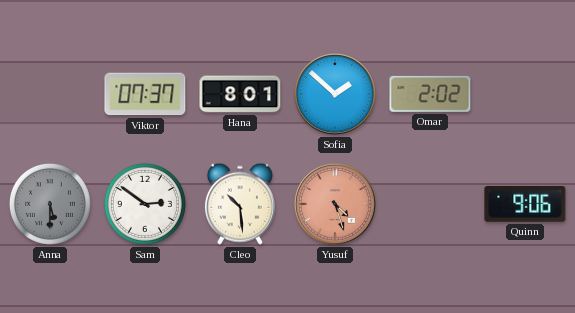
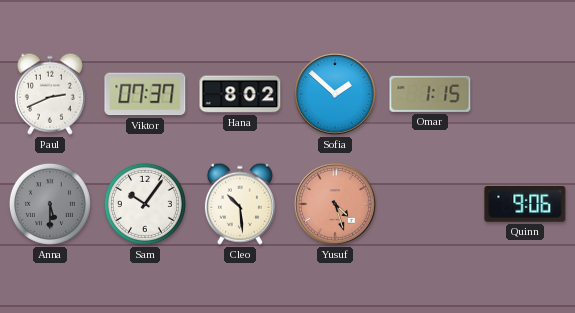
Paul: none -> 2:41 (50, 94)
Hana: 8:01 -> 8:02 (240, 94)
Omar: 2:02 -> 1:15 (430, 94)
Sam: 2:51 -> 10:06 (145, 204)
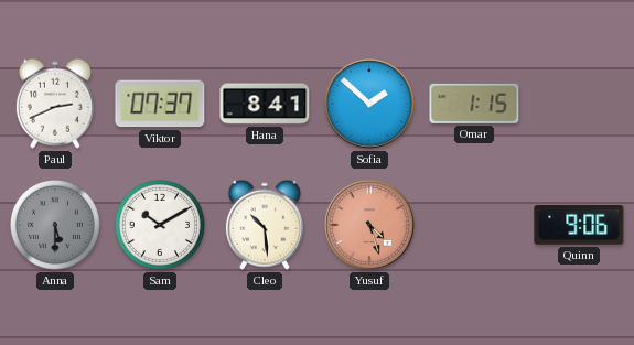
Hana: 8:02 -> 8:41 (265, 104)
Sam: 10:06 -> 10:10 (160, 225)
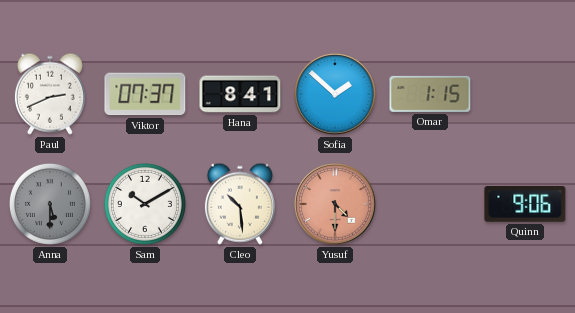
Yusuf: 4:27 -> 4:30 (335, 204)
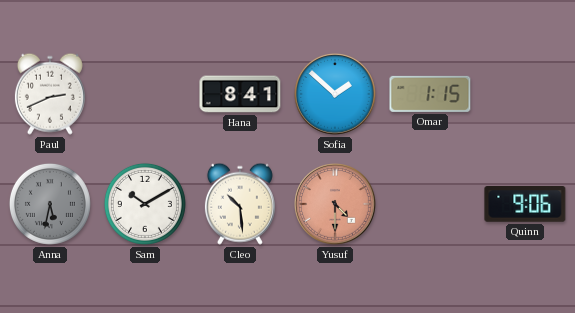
Viktor: 07:37 -> none (145, 94)
Anna: 5:30 -> 5:32 (50, 204)
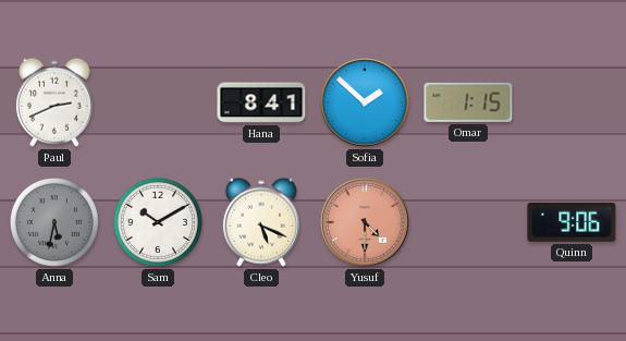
Cleo: 10:29 -> 5:19 (261, 222)
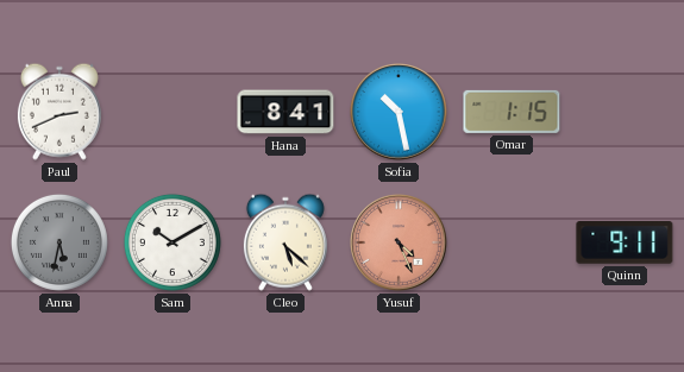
Sofia: 1:52 -> 10:28 (399, 112)
Cleo: 5:19 -> 5:22 (285, 242)
Yusuf: 4:30 -> 4:26 (399, 242)
Quinn: 9:06 -> 9:11 (625, 244)
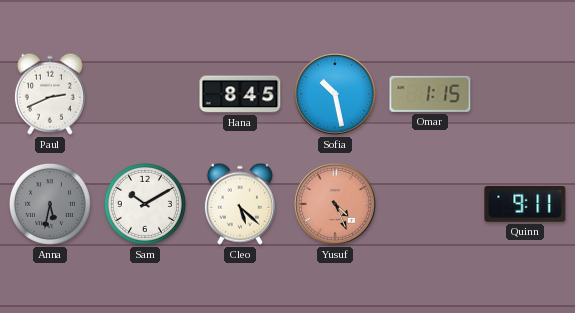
Hana: 8:41 -> 8:45 (240, 94)
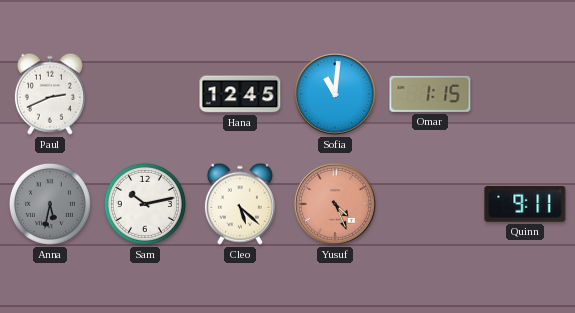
Hana: 8:45 -> 12:45 (240, 94)
Sofia: 10:28 -> 11:01 (335, 94)
Sam: 10:10 -> 10:13 (145, 204)
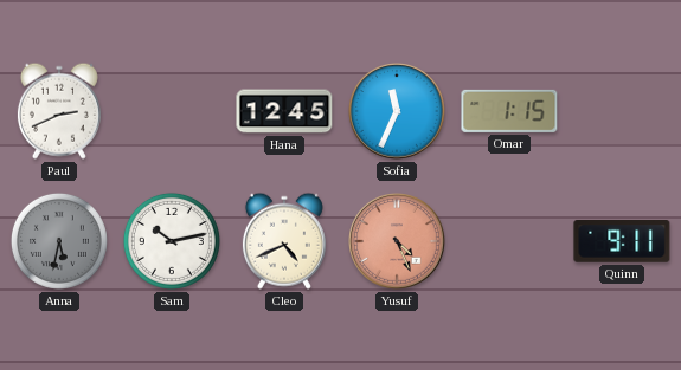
Sofia: 11:01 -> 11:34 (397, 111)
Cleo: 5:22 -> 4:41 (284, 241)
